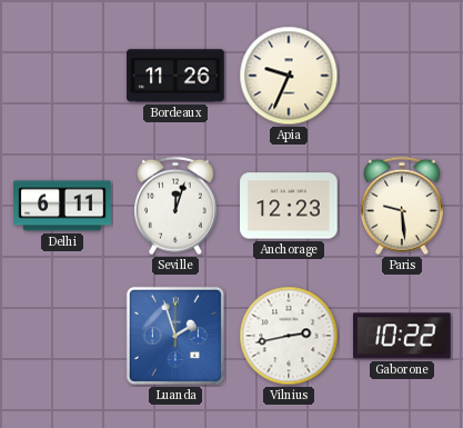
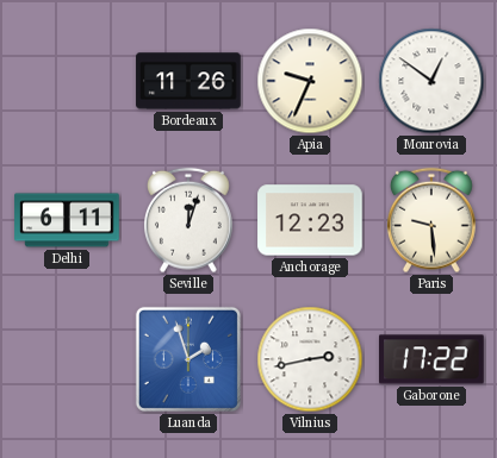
Monrovia: none -> 12:51 (431, 81)
Gaborone: 10:22 -> 17:22 (433, 359)
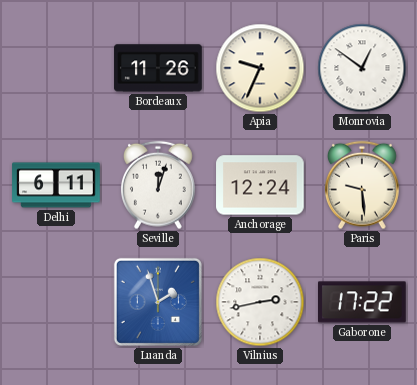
Anchorage: 12:23 -> 12:24 (260, 185)
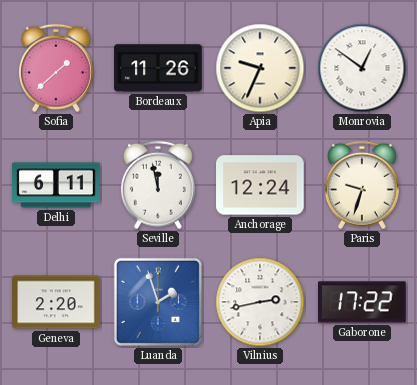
Sofia: none -> 1:38 (56, 68)
Seville: 12:03 -> 11:58 (158, 185)
Paris: 9:29 -> 9:33 (362, 185)
Geneva: none -> 2:20 (56, 302)
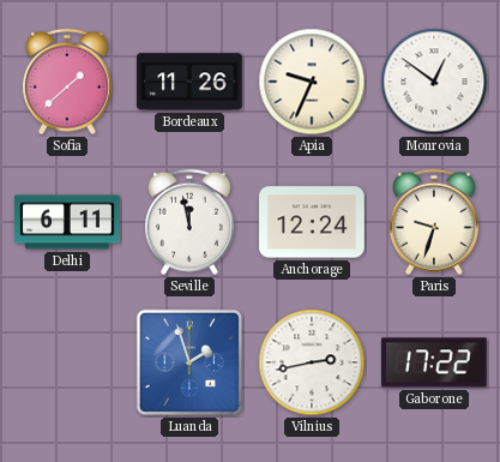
Geneva: 2:20 -> none (56, 302)
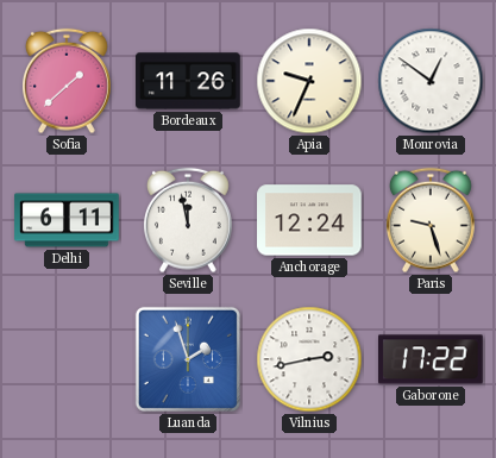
Paris: 9:33 -> 9:27 (431, 220)
